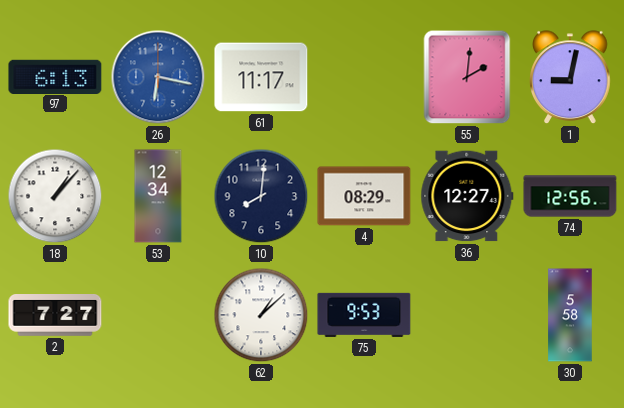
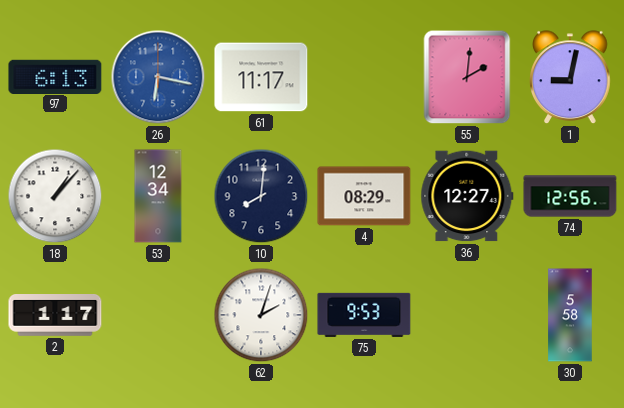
2: 7:27 -> 1:17 (55, 316)
62: 1:08 -> 2:03 (261, 315)
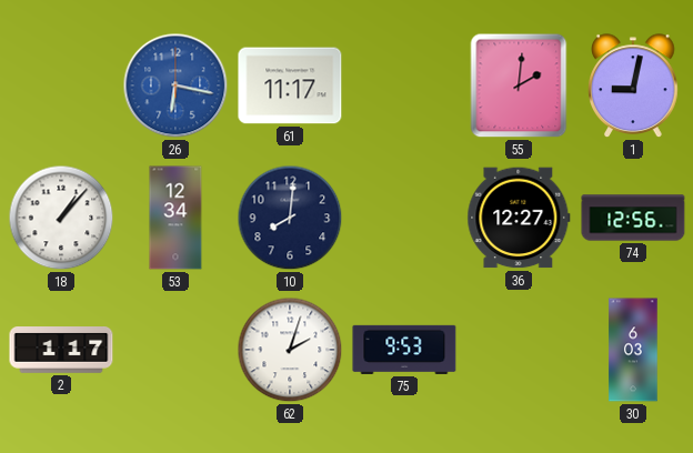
97: 6:13 -> none (55, 76)
4: 08:29 -> none (364, 196)
30: 5:58 -> 6:03 (633, 350)
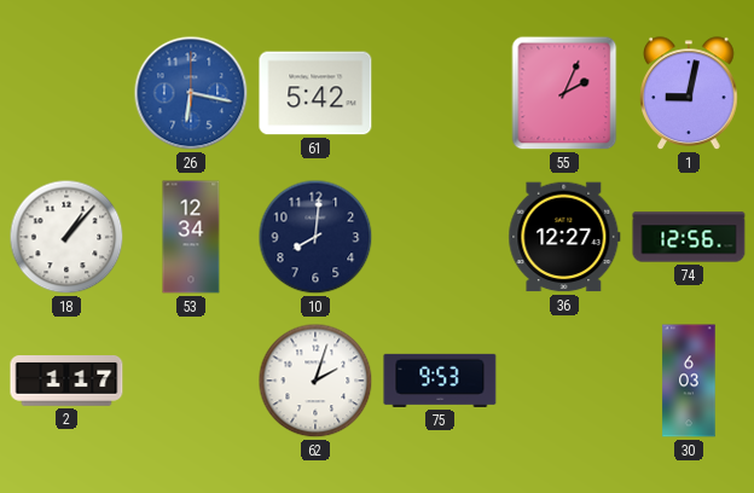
61: 11:17 -> 5:42 (315, 93)
55: 2:01 -> 2:04 (564, 93)
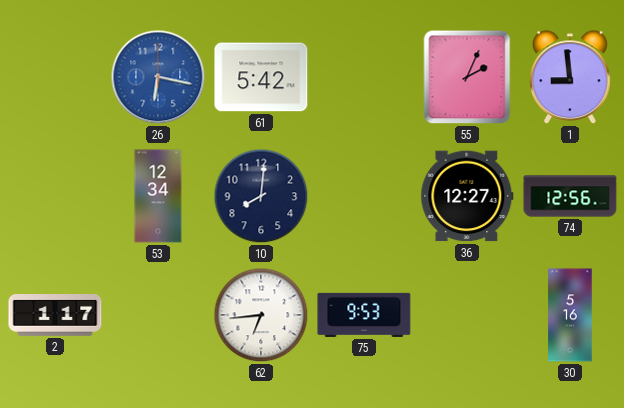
1: 9:02 -> 8:59 (570, 78)
18: 1:07 -> none (66, 237)
62: 2:03 -> 6:44 (261, 315)
30: 6:03 -> 5:16 (570, 315)
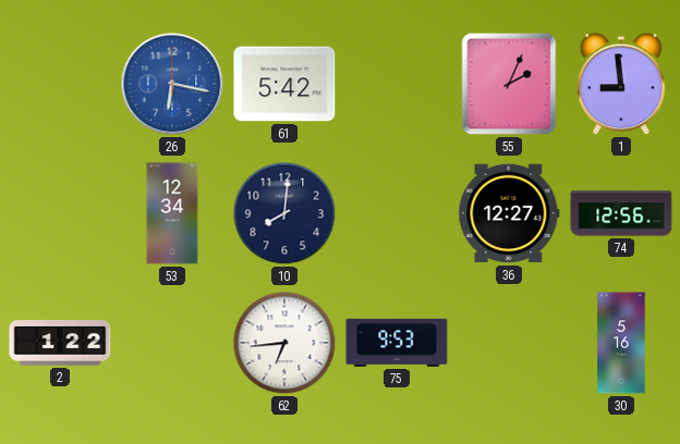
2: 1:17 -> 1:22 (60, 344)
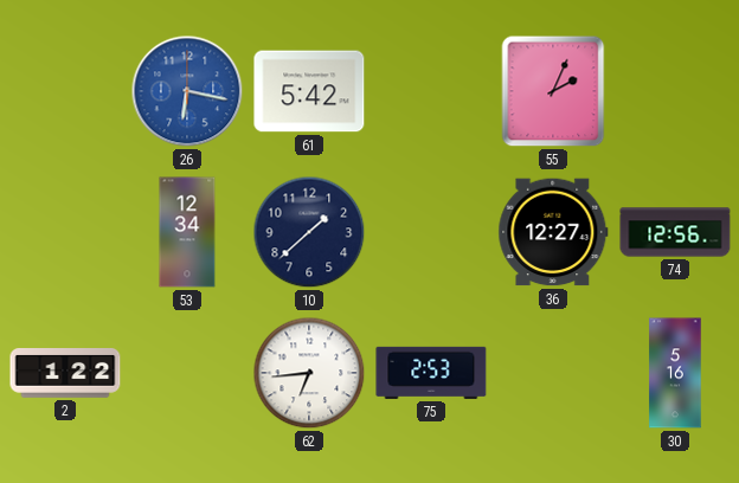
1: 8:59 -> none (621, 85)
10: 8:01 -> 1:38 (309, 232)
75: 9:53 -> 2:53 (431, 373)
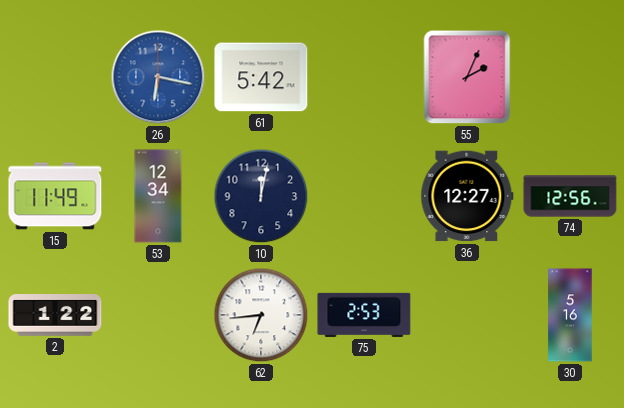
15: none -> 11:49 (55, 196)
10: 1:38 -> 12:02 (261, 196)
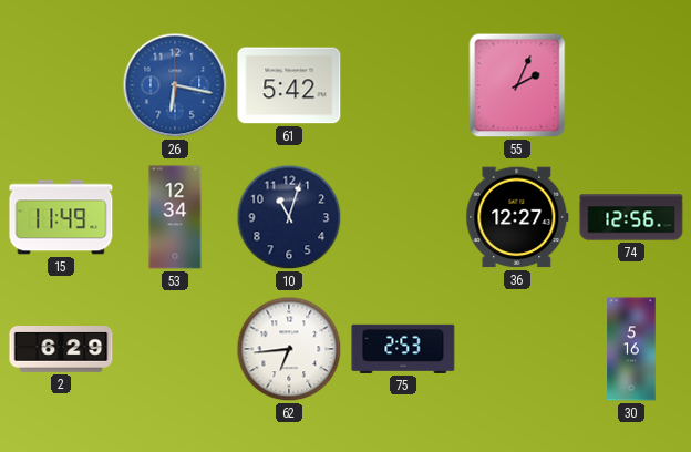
10: 12:02 -> 11:03 (289, 217)
2: 1:22 -> 6:29 (61, 350)
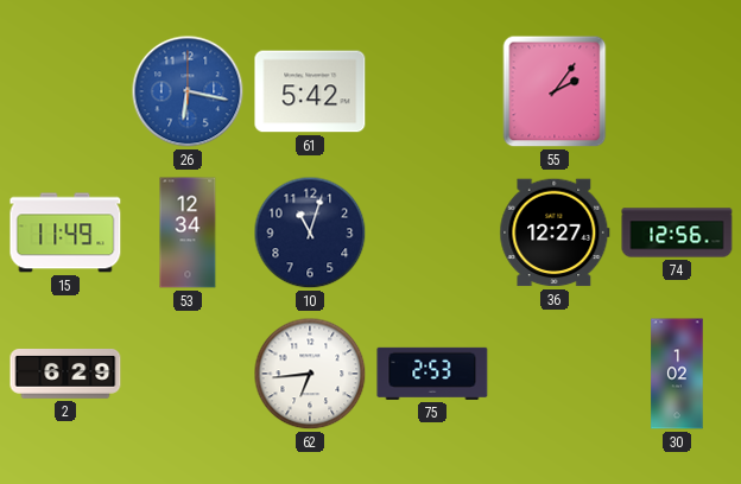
55: 2:04 -> 2:06 (555, 91)
30: 5:16 -> 1:02 (677, 374)
